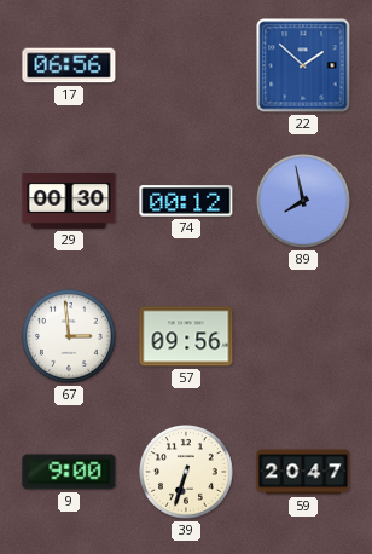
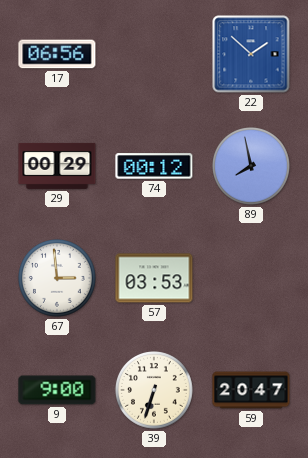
29: 00:30 -> 00:29 (57, 166)
57: 09:56 -> 03:53 (154, 278)
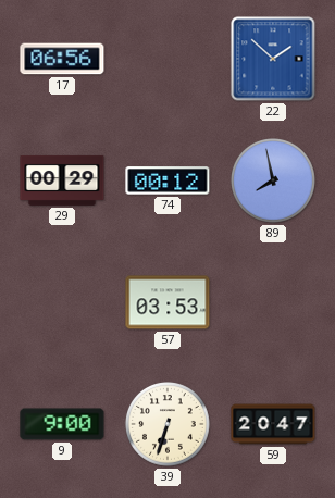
67: 2:59 -> none (58, 279)
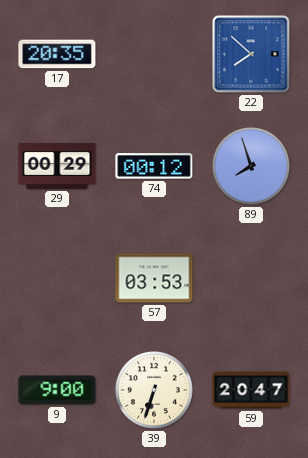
17: 06:56 -> 20:35 (57, 54)
22: 1:52 -> 7:52 (251, 54)
89: 7:58 -> 7:57 (252, 167)
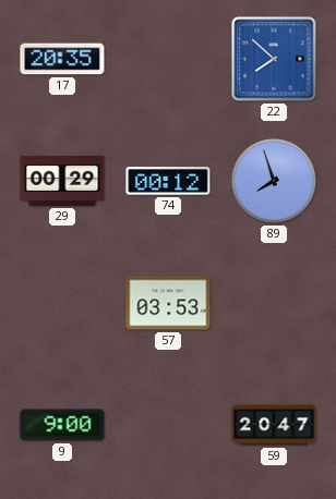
39: 6:33 -> none (155, 391)
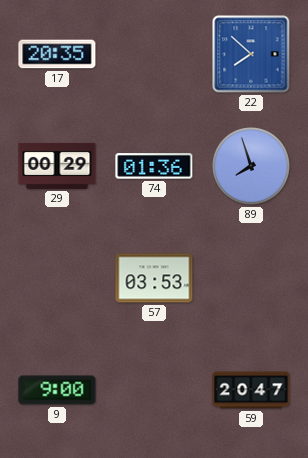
74: 00:12 -> 01:36 (154, 166)
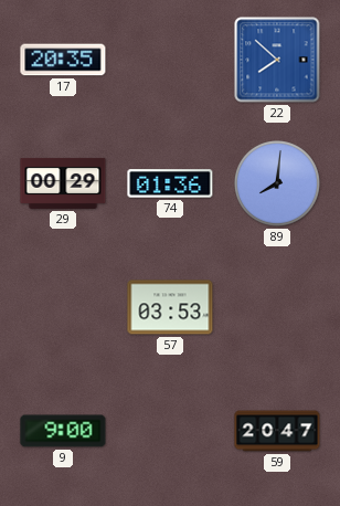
89: 7:57 -> 8:01 (278, 185)
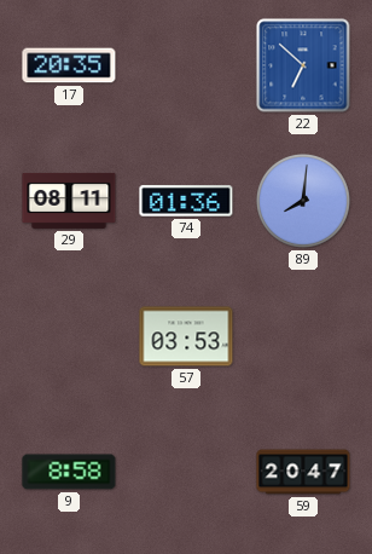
22: 7:52 -> 6:52 (303, 65)
29: 00:29 -> 08:11 (69, 201)
9: 9:00 -> 8:58 (69, 472)
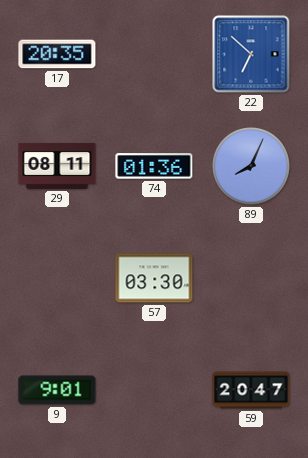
89: 8:01 -> 8:04 (252, 167)
57: 03:53 -> 03:30 (154, 278)
9: 8:58 -> 9:01 (57, 390)
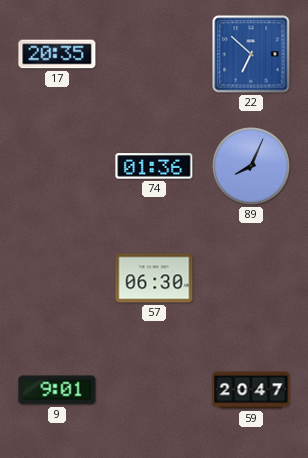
29: 08:11 -> none (57, 166)
57: 03:30 -> 06:30 (154, 278)
